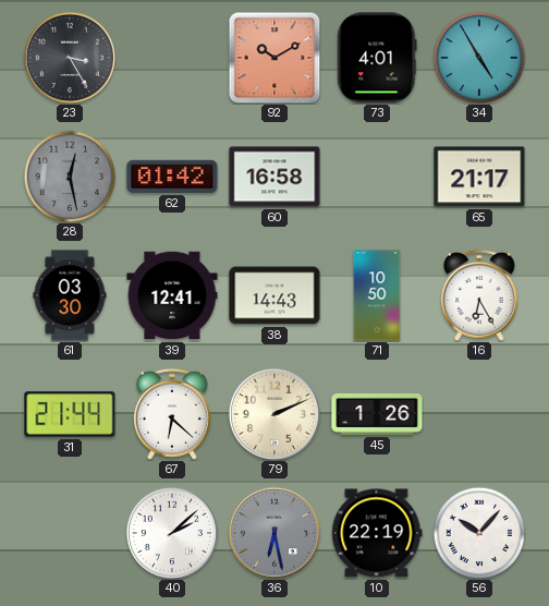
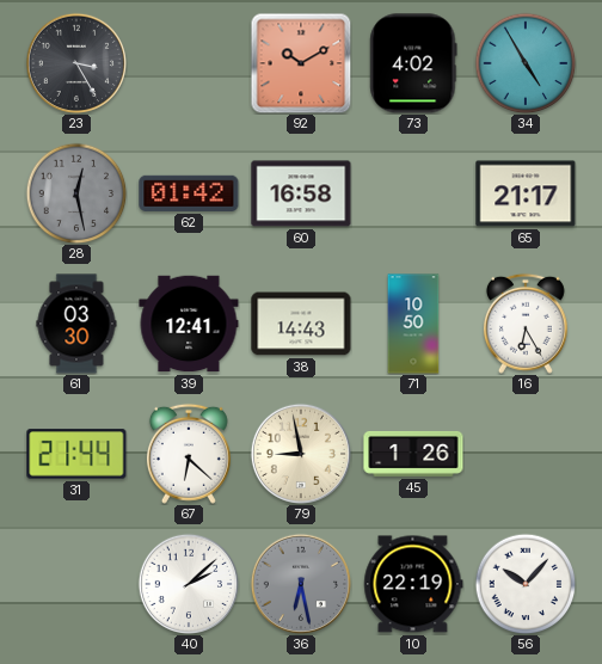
73: 4:01 -> 4:02 (413, 63)
79: 2:11 -> 8:58 (300, 453)
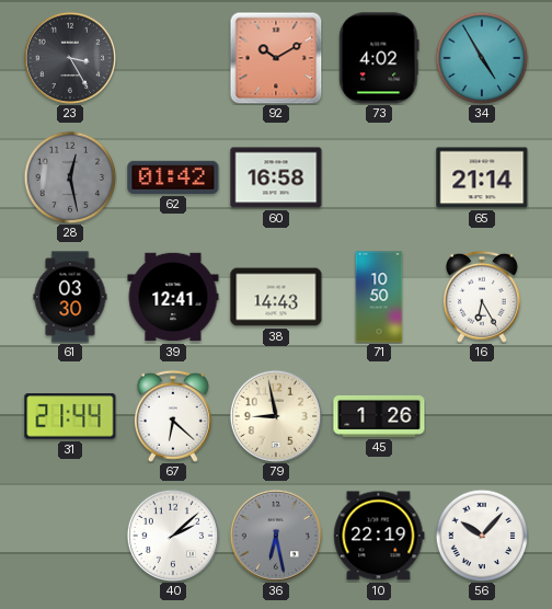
65: 21:17 -> 21:14 (482, 177)
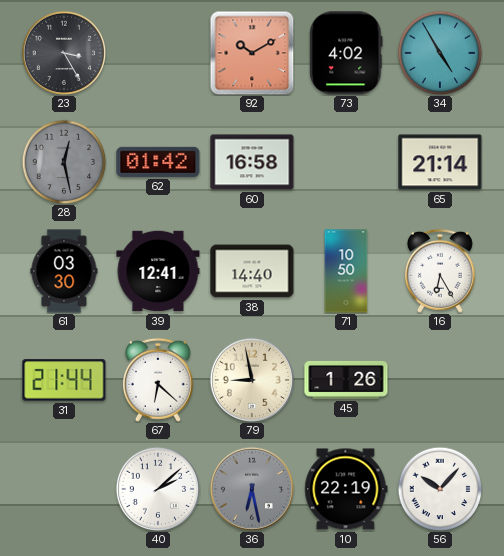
38: 14:43 -> 14:40 (252, 271)
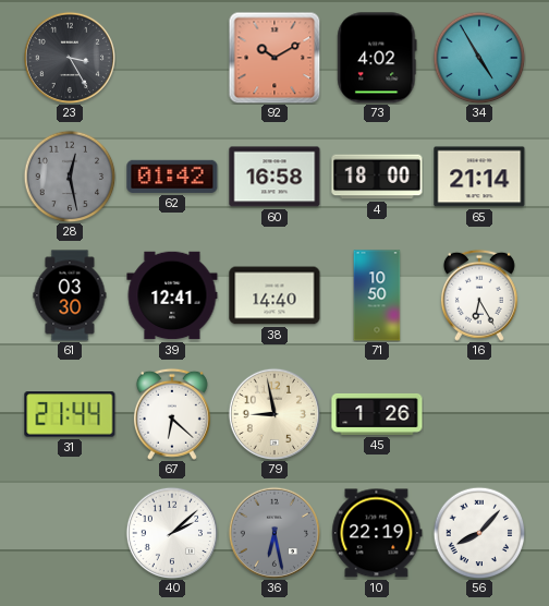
4: none -> 18:00 (377, 177)
56: 10:07 -> 8:07 (479, 533)
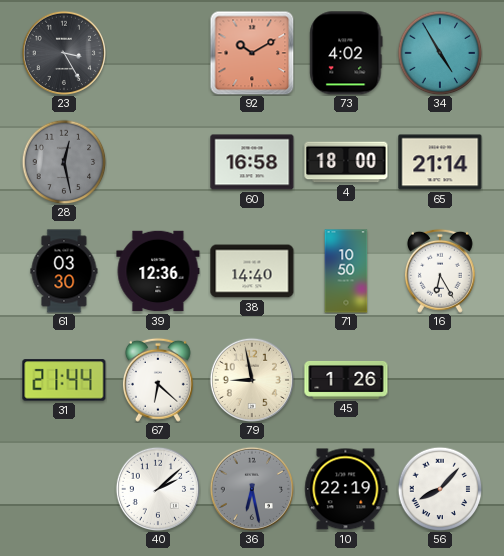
62: 01:42 -> none (172, 177)
39: 12:41 -> 12:36 (158, 271)
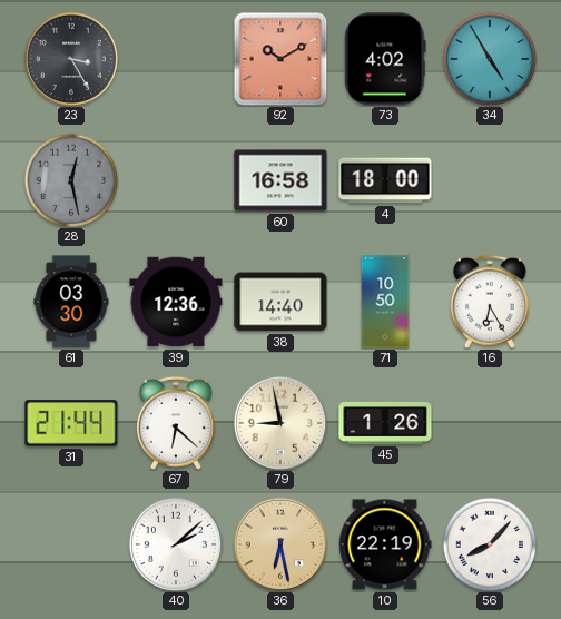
65: 21:14 -> none (440, 162)
36 dial: grey -> champagne (279, 543)
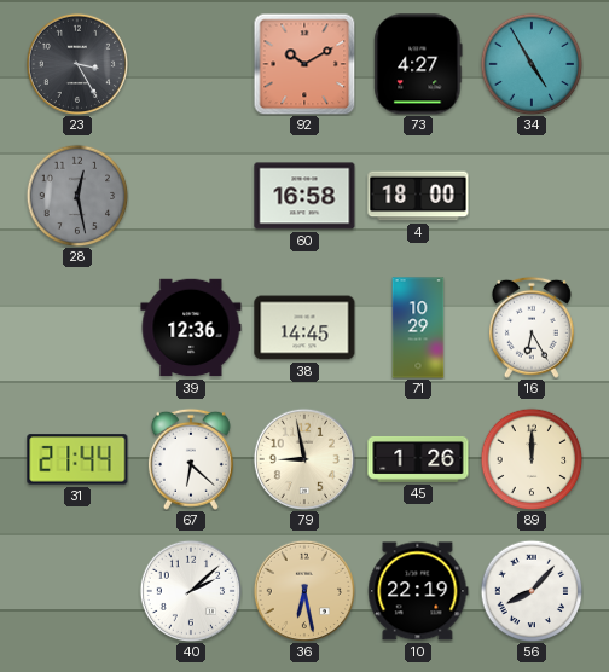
73: 4:02 -> 4:27 (418, 64)
61: 03:30 -> none (71, 302)
38: 14:40 -> 14:45 (304, 328)
71: 10:50 -> 10:29 (418, 328)
89: none -> 12:00 (532, 459)
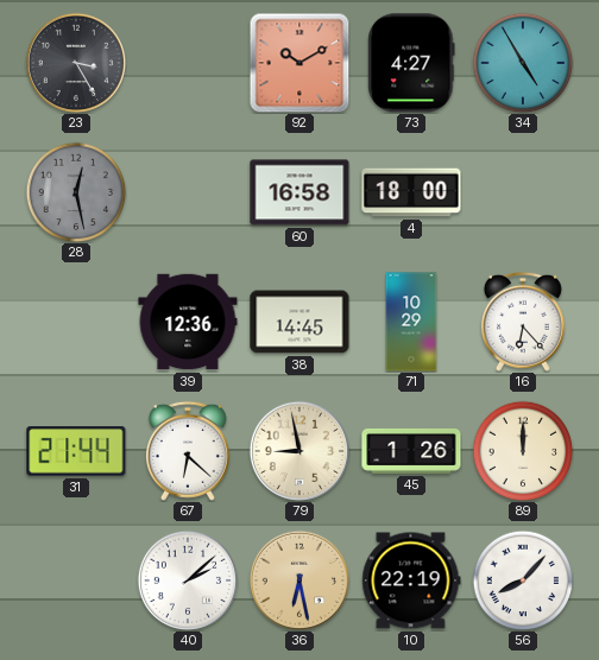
16: 6:25 -> 6:23 (523, 322)
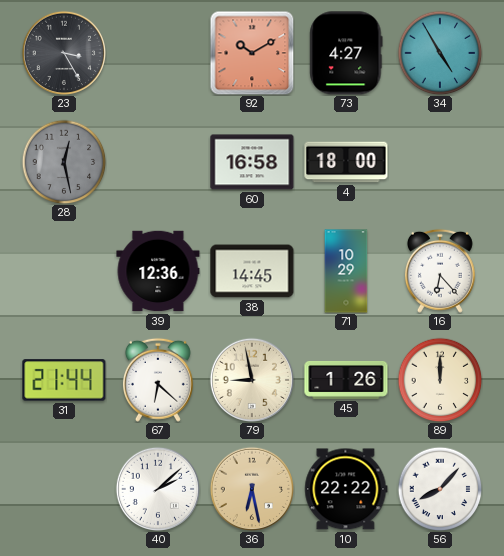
10: 22:19 -> 22:22 (346, 489)
